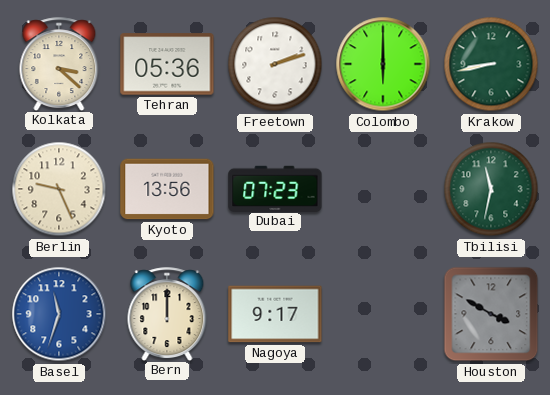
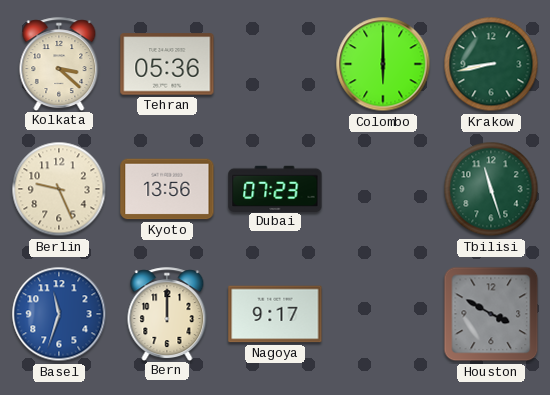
Freetown: 2:12 -> none (275, 64)
Tbilisi: 11:32 -> 11:27 (491, 189)
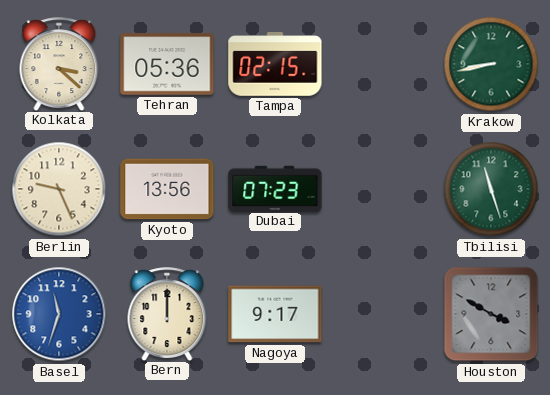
Tampa: none -> 02:15 (275, 65)
Colombo: 6:00 -> none (383, 64)
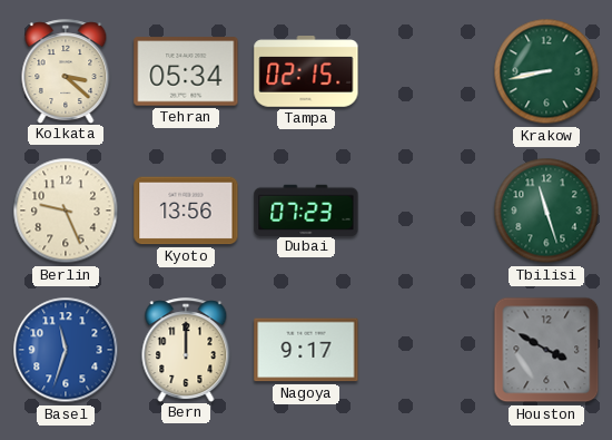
Tehran: 05:36 -> 05:34 (186, 71)
